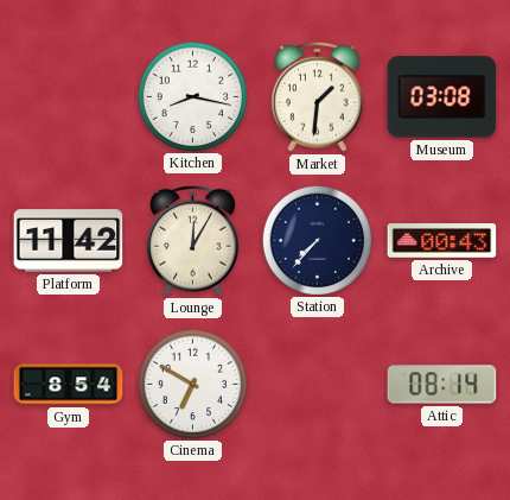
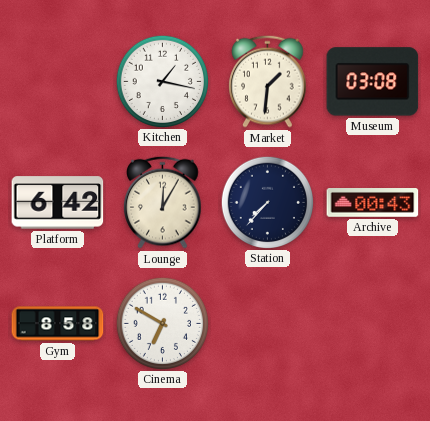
Kitchen: 8:17 -> 1:17 (162, 81)
Platform: 11:42 -> 6:42 (58, 203)
Gym: 8:54 -> 8:58 (58, 324)
Attic: 08:14 -> none (442, 385)
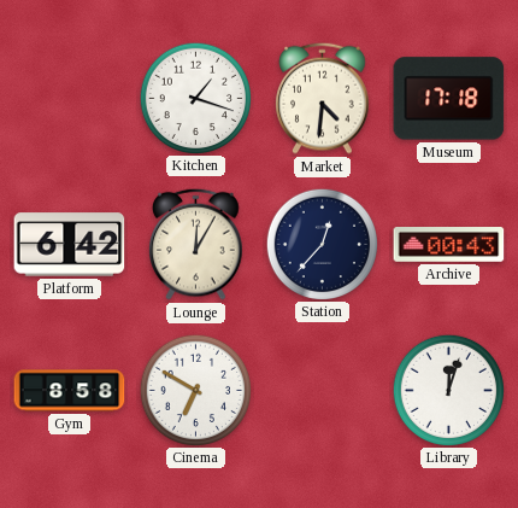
Kitchen: 1:17 -> 1:18 (195, 98)
Market: 1:31 -> 4:31 (323, 98)
Museum: 03:08 -> 17:18 (449, 99)
Station: 7:37 -> 12:37 (322, 244)
Library: none -> 12:03 (448, 390)
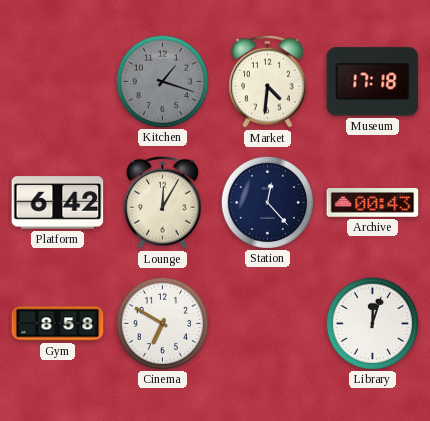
Kitchen dial: white -> grey (162, 81)
Station: 12:37 -> 12:23 (267, 202)
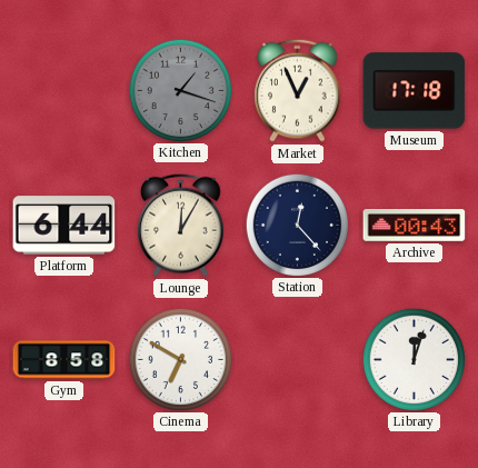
Market: 4:31 -> 12:56 (298, 90)
Platform: 6:42 -> 6:44 (64, 226)
